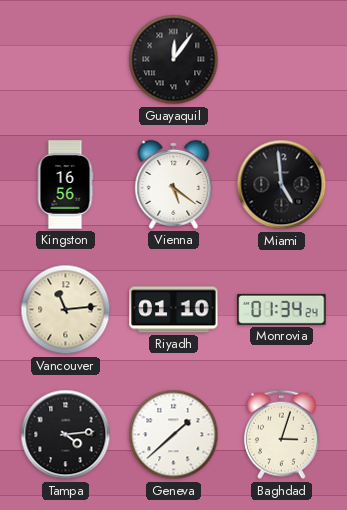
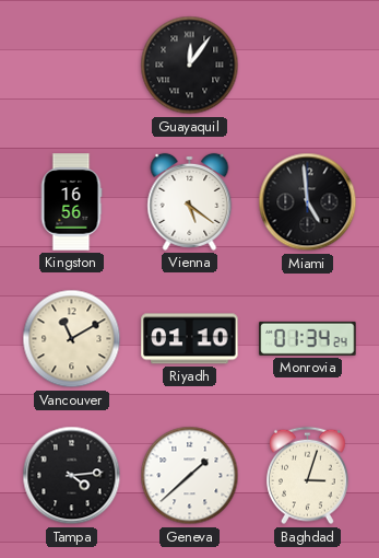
Vancouver: 11:14 -> 11:10 (72, 339)
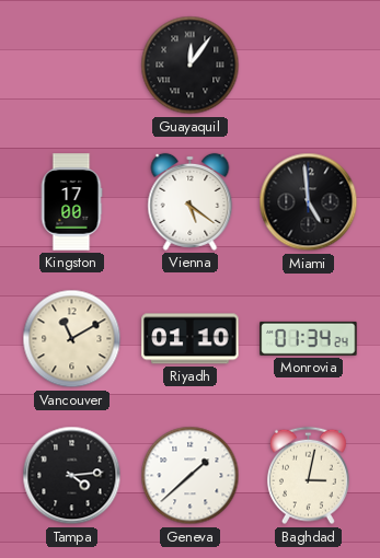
Kingston: 16:56 -> 17:00 (71, 202)
Baghdad: 3:03 -> 3:02 (308, 476)
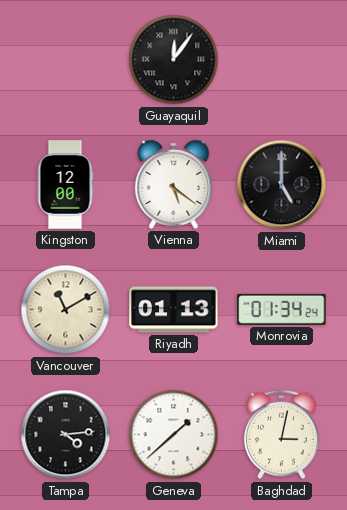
Kingston: 17:00 -> 12:00 (65, 185)
Miami: 4:59 -> 5:00 (282, 185)
Riyadh: 01:10 -> 01:13 (174, 310)
